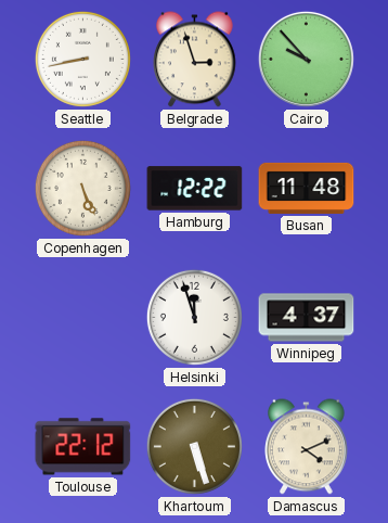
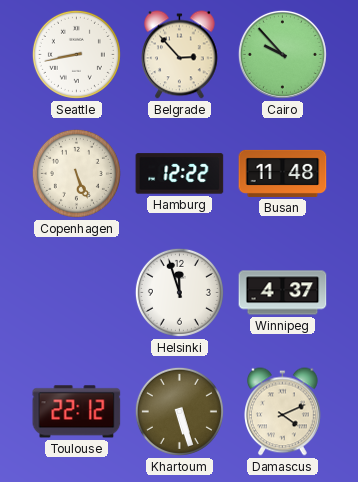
Belgrade: 2:57 -> 2:53 (180, 55)
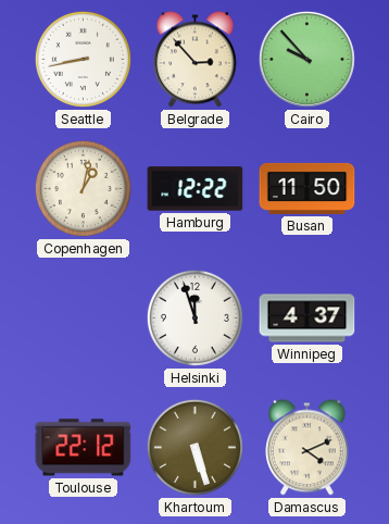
Copenhagen: 5:26 -> 1:02 (83, 188)
Busan: 11:48 -> 11:50 (308, 188)
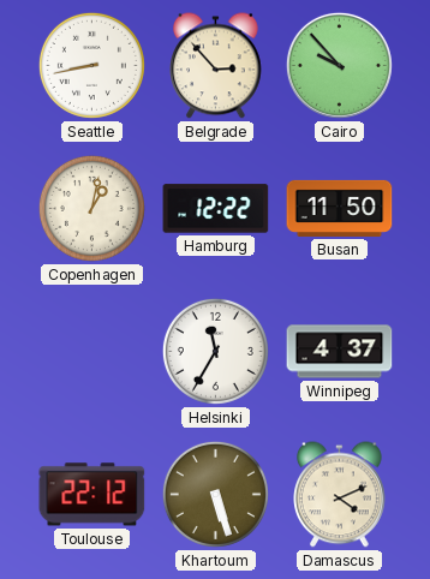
Helsinki: 11:57 -> 11:35 (215, 351)
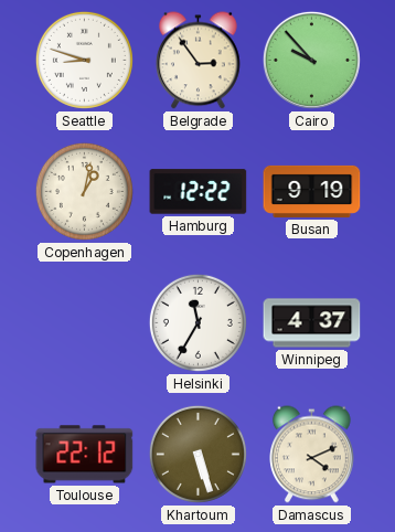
Seattle: 8:43 -> 8:48 (84, 60)
Belgrade: 2:53 -> 2:54 (199, 61)
Busan: 11:50 -> 9:19 (312, 191)
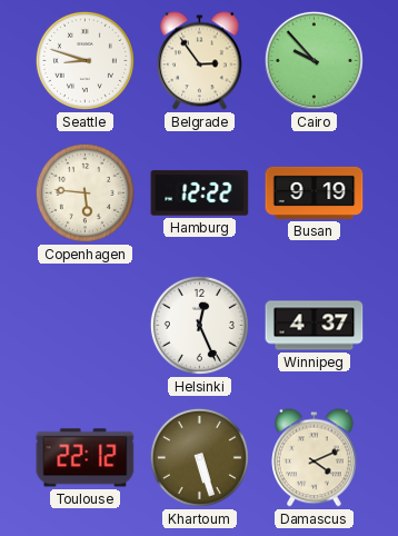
Copenhagen: 1:02 -> 5:46 (84, 192)
Helsinki: 11:35 -> 12:26 (199, 325)
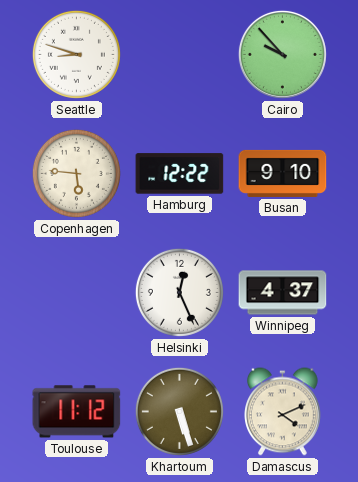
Belgrade: 2:54 -> none (200, 61)
Busan: 9:19 -> 9:10 (283, 173)
Toulouse: 22:12 -> 11:12 (77, 412)
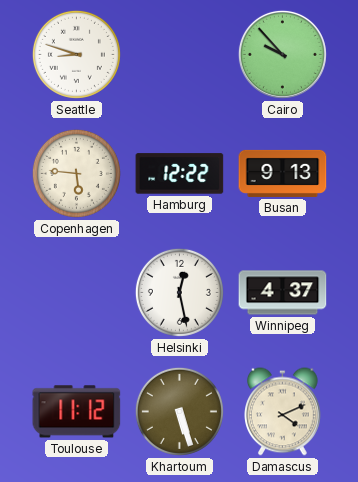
Busan: 9:10 -> 9:13 (283, 173)
Helsinki: 12:26 -> 12:28 (179, 292)
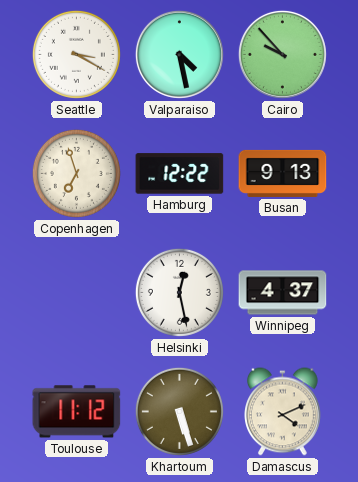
Seattle: 8:48 -> 3:20 (76, 54)
Valparaiso: none -> 4:28 (179, 54)
Copenhagen: 5:46 -> 6:57 (76, 173)
